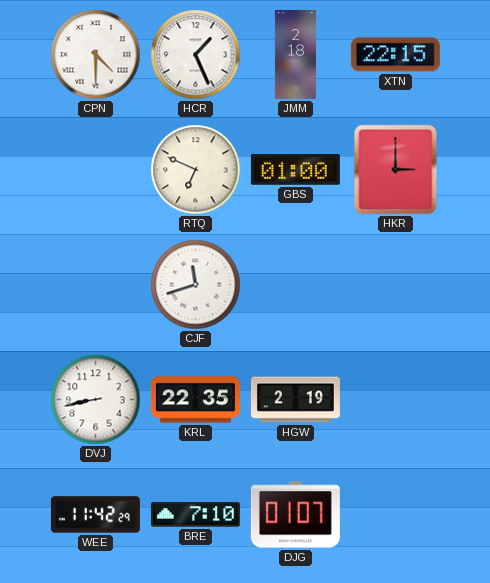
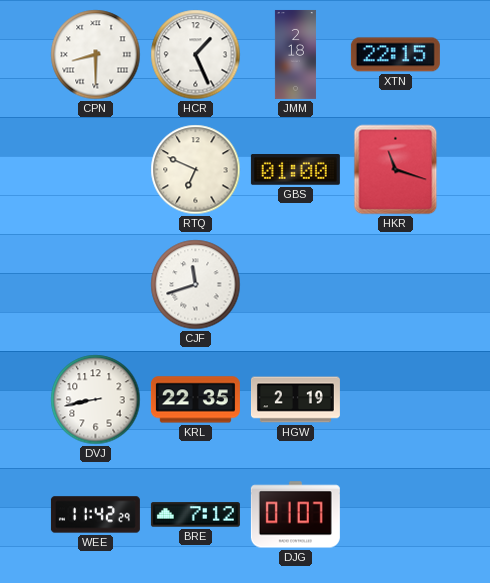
CPN: 4:30 -> 8:30 (96, 55)
HKR: 3:00 -> 11:18 (396, 170)
BRE: 7:10 -> 7:12 (195, 515)
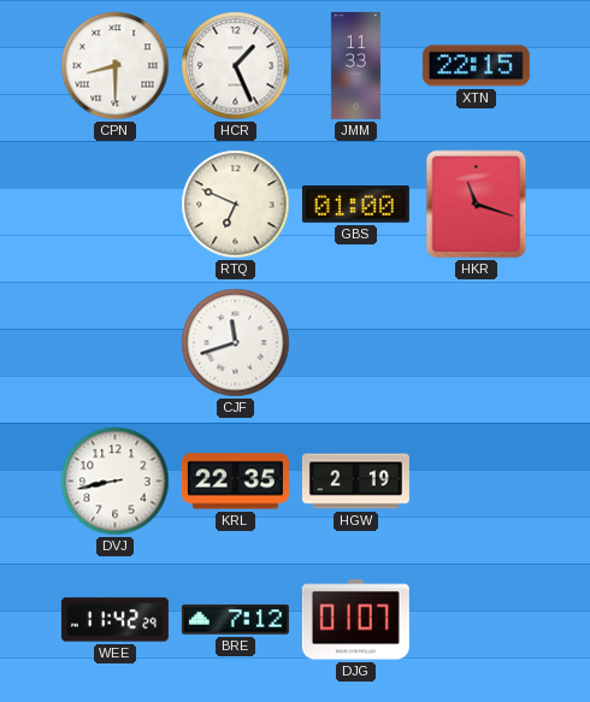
JMM: 2:18 -> 11:33 (355, 65)
